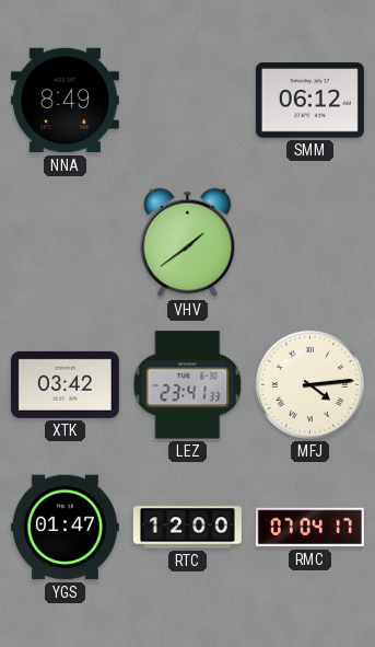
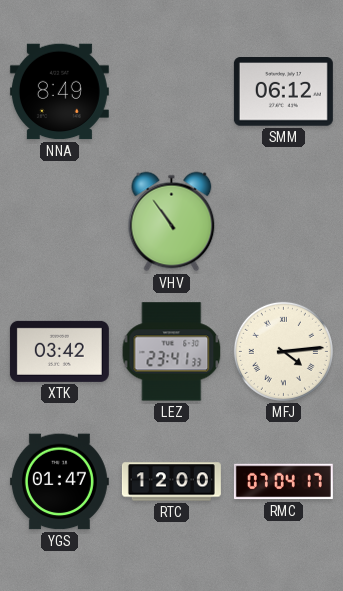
VHV: 1:39 -> 10:54 (172, 222)
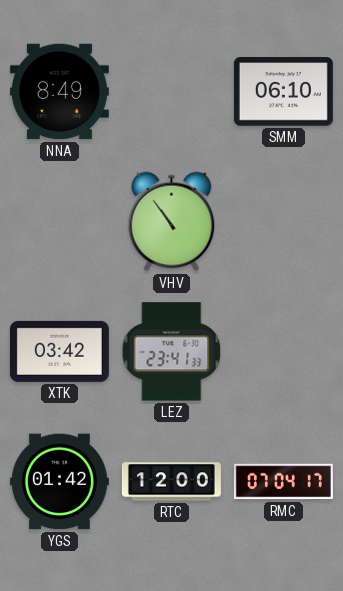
SMM: 06:12 -> 06:10 (283, 92)
MFJ: 4:14 -> none (283, 351)
YGS: 01:47 -> 01:42 (59, 482)
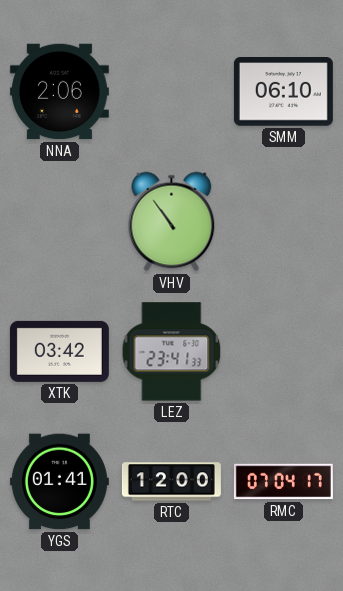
NNA: 8:49 -> 2:06 (59, 92)
YGS: 01:42 -> 01:41 (59, 482)
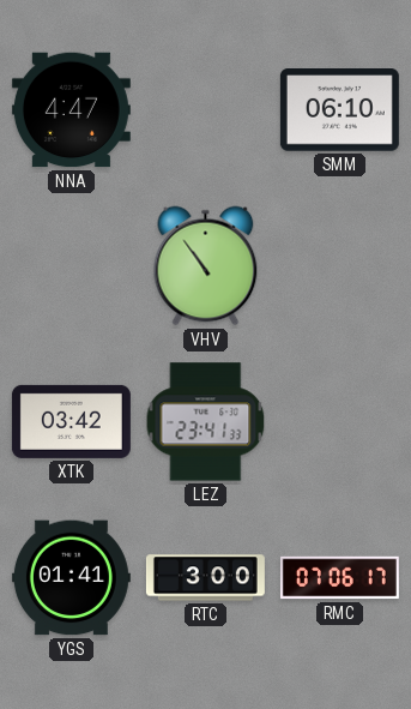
NNA: 2:06 -> 4:47 (71, 110)
RTC: 12:00 -> 3:00 (205, 578)
RMC: 07:04 -> 07:06 (339, 578)
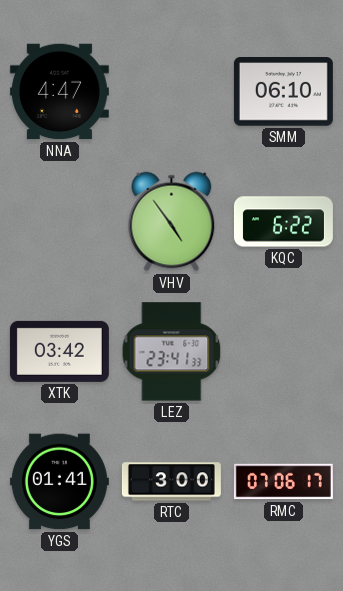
VHV: 10:54 -> 4:54 (172, 222)
KQC: none -> 6:22 (283, 222)
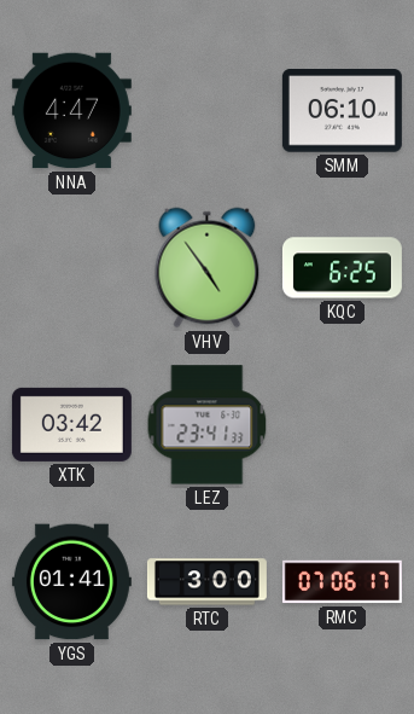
KQC: 6:22 -> 6:25 (342, 268)
